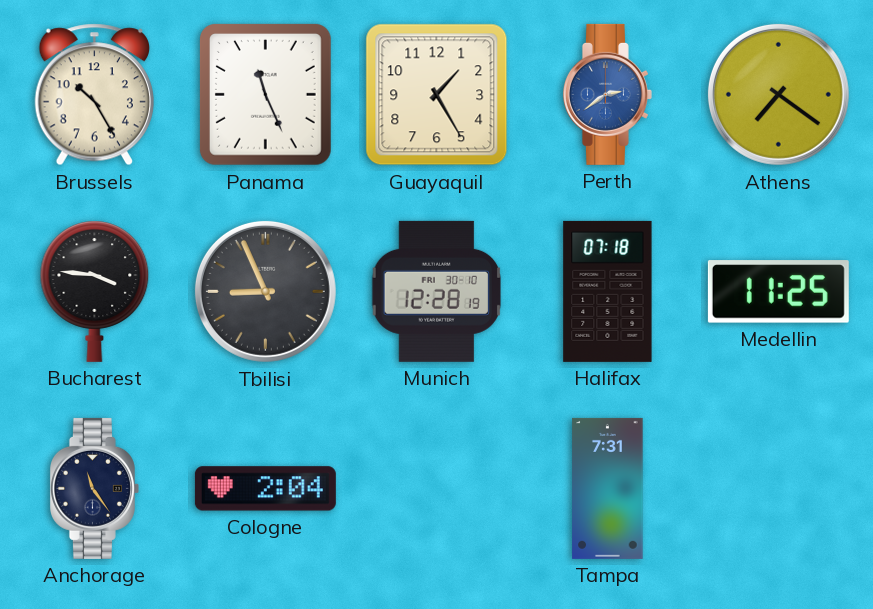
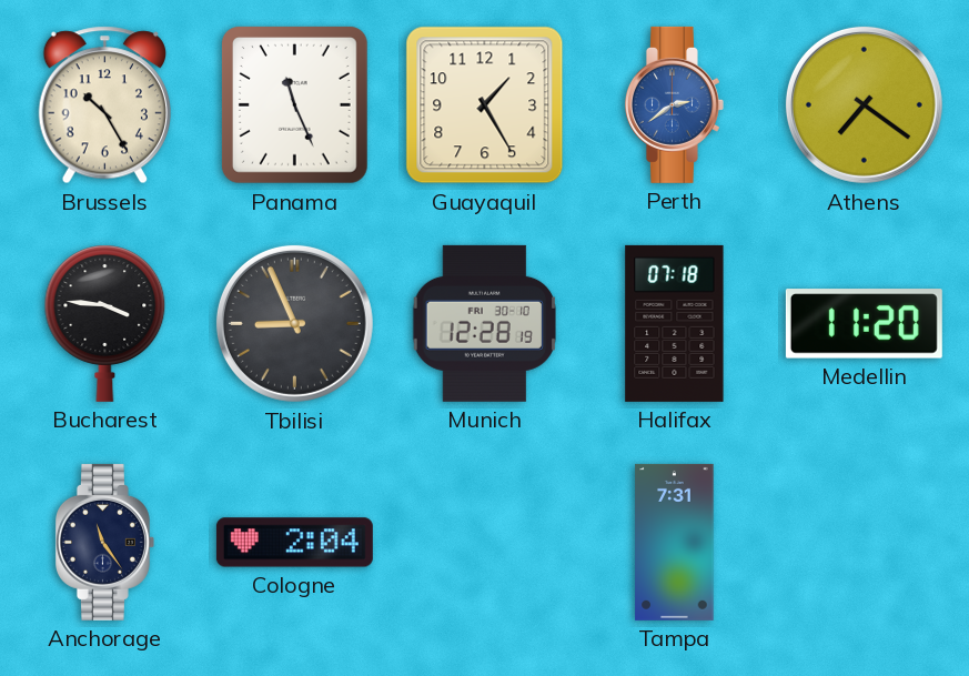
Medellin: 11:25 -> 11:20 (864, 324)
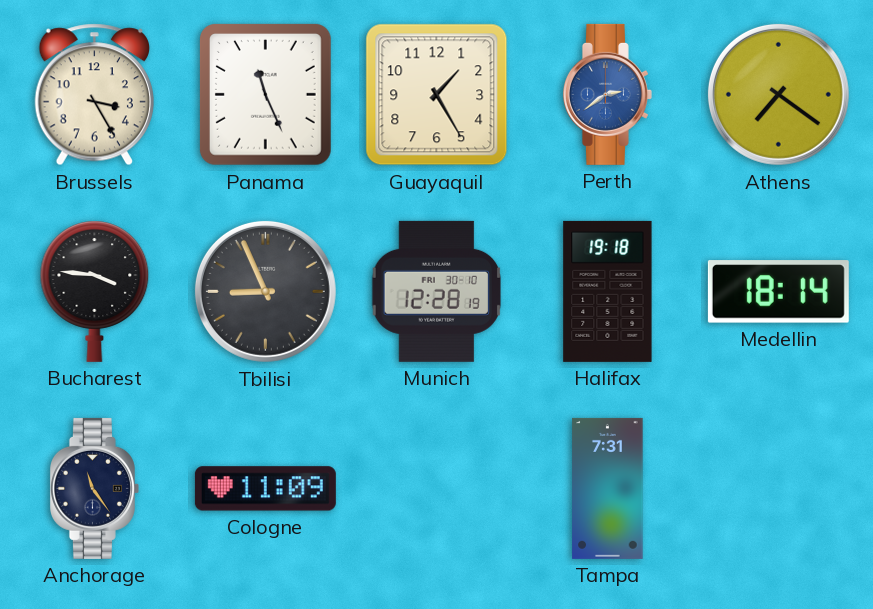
Brussels: 10:25 -> 3:25 (94, 95)
Halifax: 07:18 -> 19:18 (608, 291)
Medellin: 11:20 -> 18:14 (778, 292)
Cologne: 2:04 -> 11:09 (265, 489)
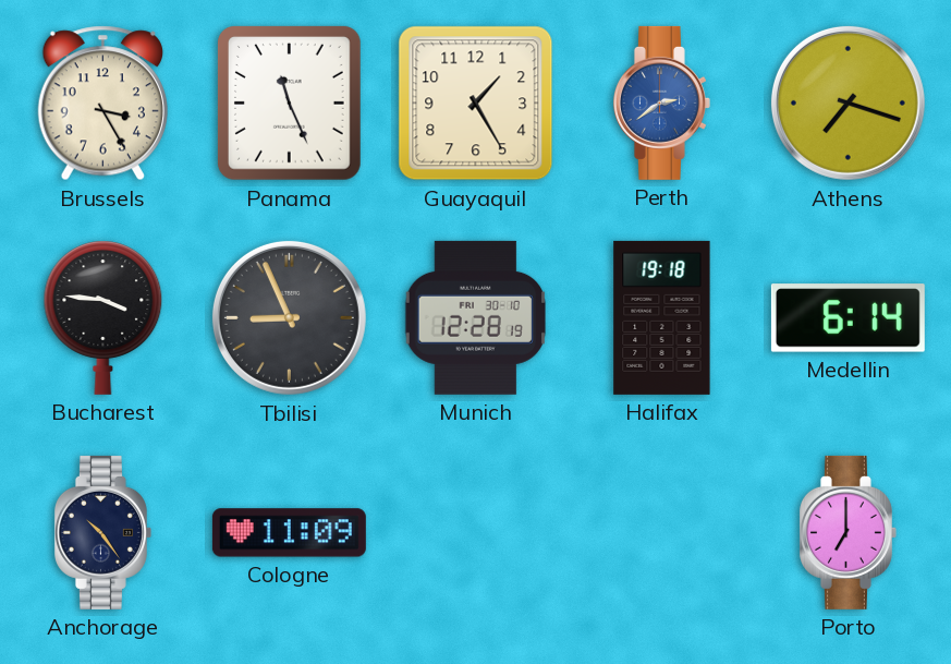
Athens: 7:21 -> 7:18 (848, 102)
Medellin: 18:14 -> 6:14 (848, 318)
Anchorage: 11:24 -> 10:24 (102, 532)
Tampa: 7:31 -> none (608, 488)
Porto: none -> 7:00 (848, 532)
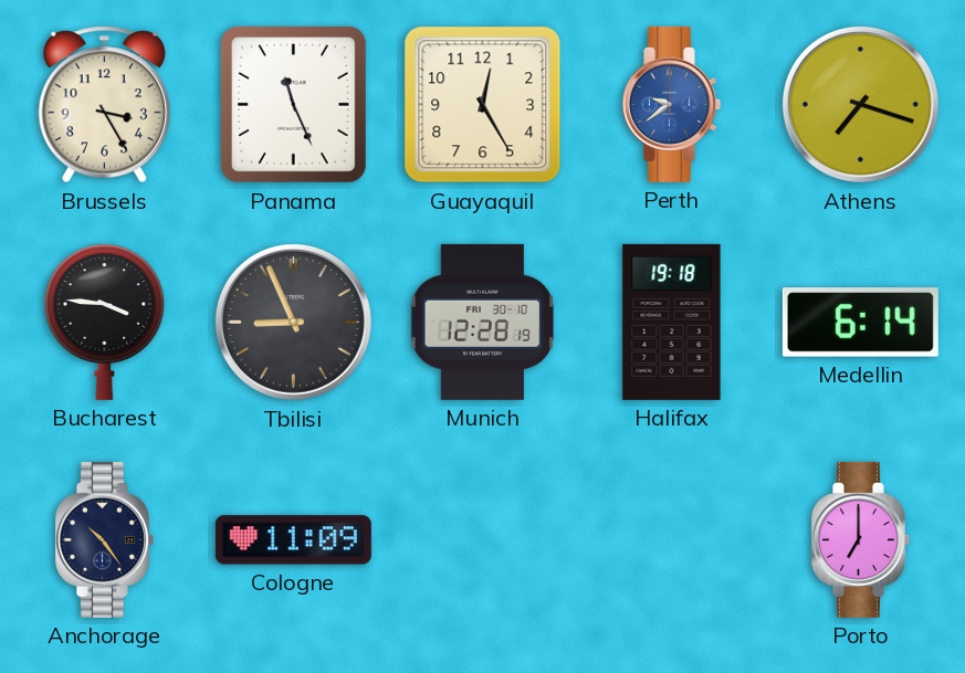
Guayaquil: 1:25 -> 12:25 (483, 105)
Perth: 2:39 -> 9:39 (671, 104)
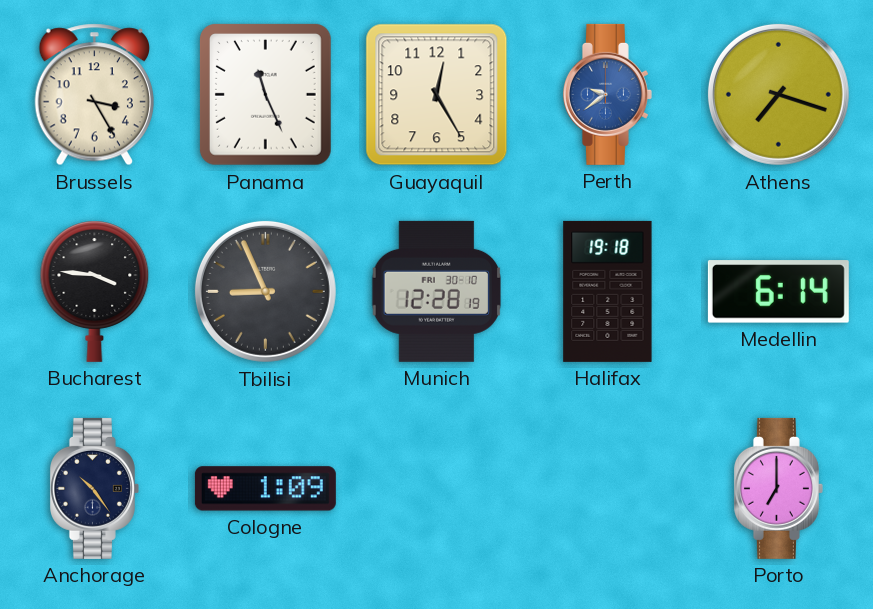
Cologne: 11:09 -> 1:09 (265, 489)
